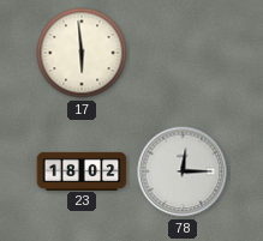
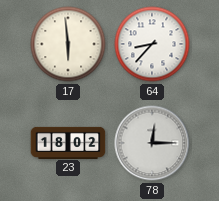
64: none -> 8:37 (152, 44)
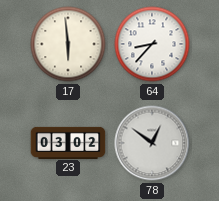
23: 18:02 -> 03:02 (68, 142)
78: 12:15 -> 12:51 (152, 143)
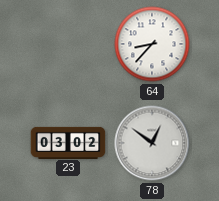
17: 5:59 -> none (68, 44)
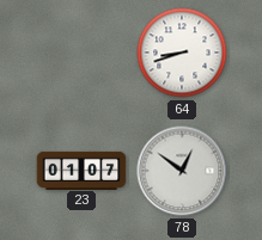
64: 8:37 -> 8:42 (182, 53)
23: 03:02 -> 01:07 (81, 170)
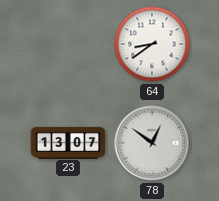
64: 8:42 -> 8:39 (152, 44)
23: 01:07 -> 13:07 (68, 142)
